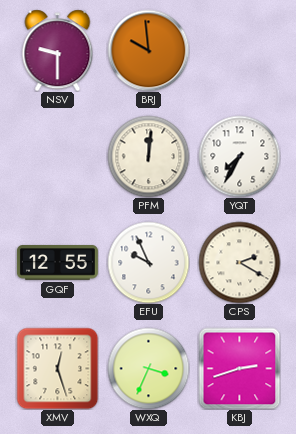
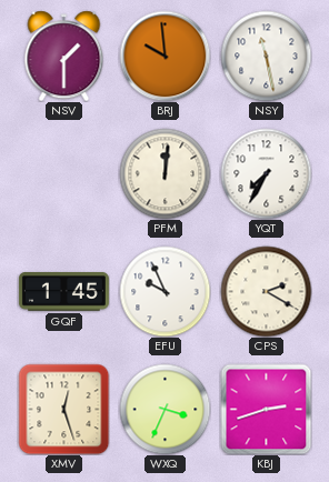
NSV: 9:30 -> 1:30 (64, 56)
NSY: none -> 11:28 (266, 56)
GQF: 12:55 -> 1:45 (63, 292)
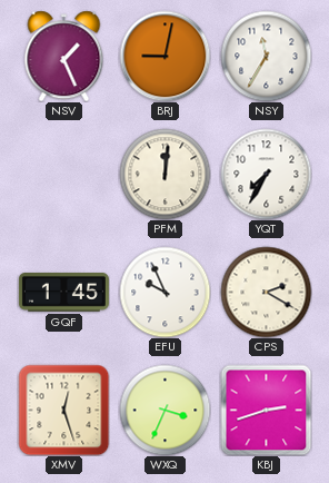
NSV: 1:30 -> 1:26 (64, 56)
BRJ: 9:59 -> 9:02 (164, 56)
NSY: 11:28 -> 11:35 (266, 56)
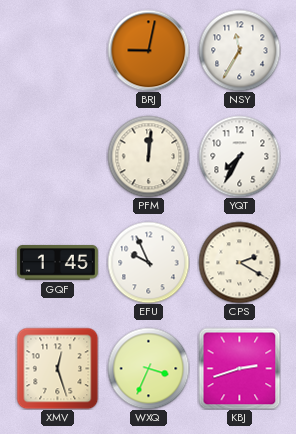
NSV: 1:26 -> none (64, 56)
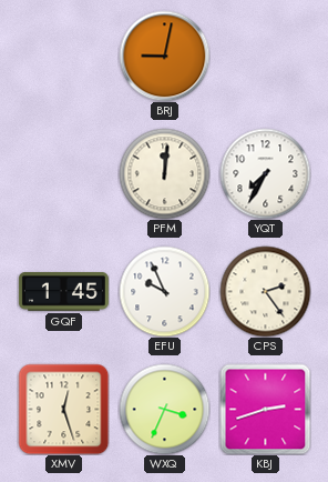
NSY: 11:35 -> none (239, 50)
CPS: 2:20 -> 2:24 (265, 291)
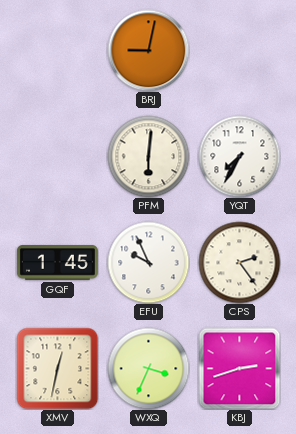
PFM: 12:01 -> 6:01 (148, 156)
XMV: 12:27 -> 12:32 (57, 368)
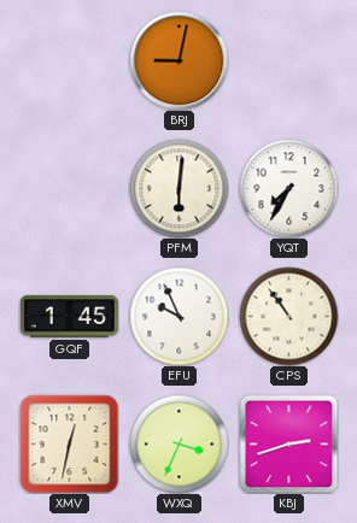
CPS: 2:24 -> 10:54 (288, 316)
